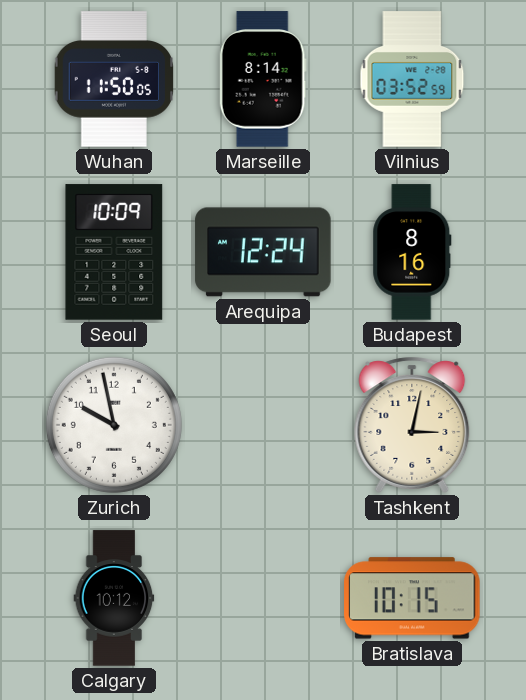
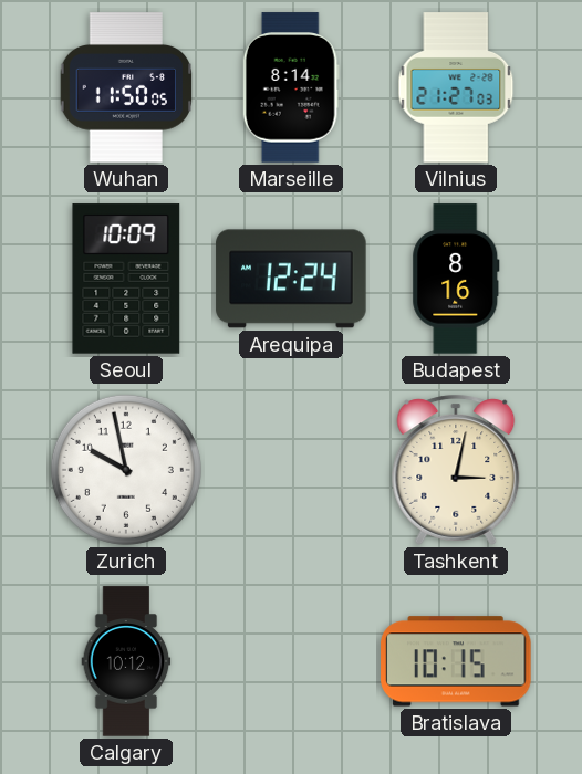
Vilnius: 03:52 -> 21:27 (456, 87)
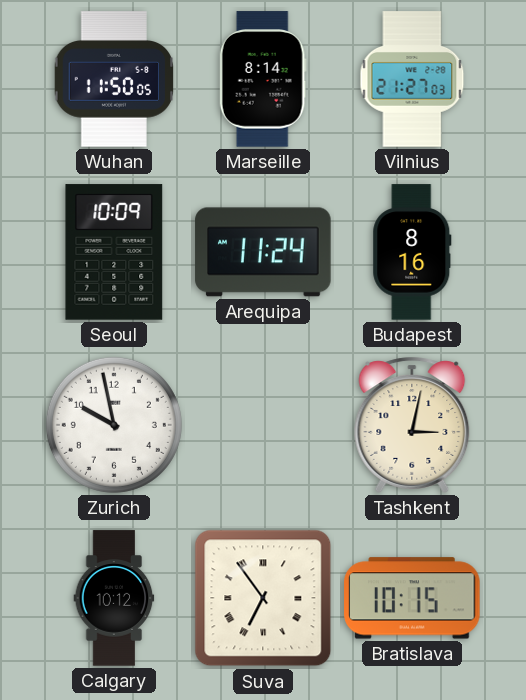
Arequipa: 12:24 -> 11:24 (263, 252)
Suva: none -> 6:54 (263, 598)
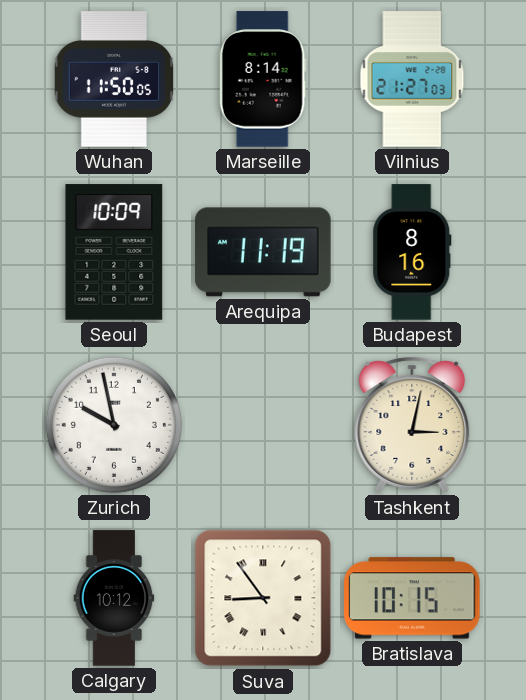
Arequipa: 11:24 -> 11:19 (263, 252)
Suva: 6:54 -> 8:54 (263, 598)
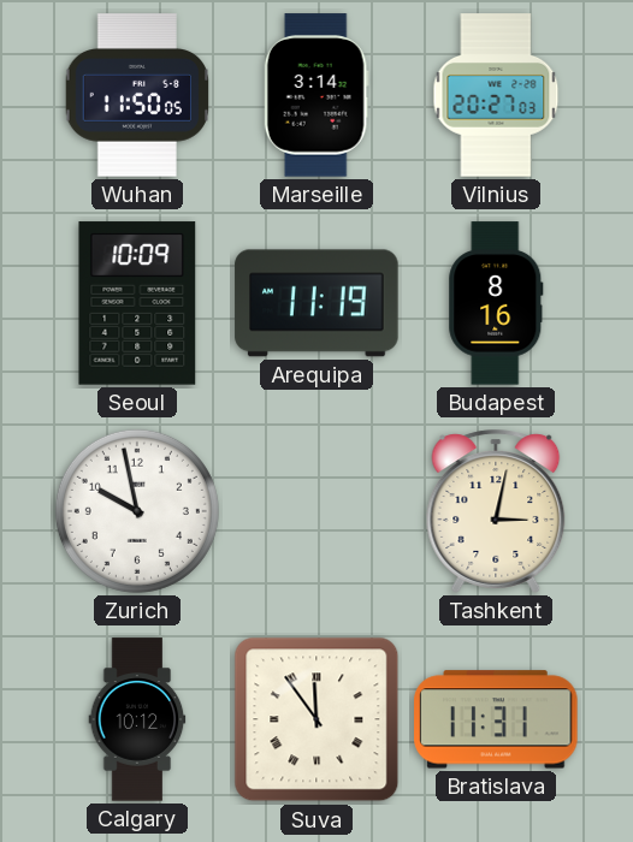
Marseille: 8:14 -> 3:14 (316, 95)
Vilnius: 21:27 -> 20:27 (496, 95)
Suva: 8:54 -> 11:54 (316, 719)
Bratislava: 10:15 -> 11:31 (496, 719)
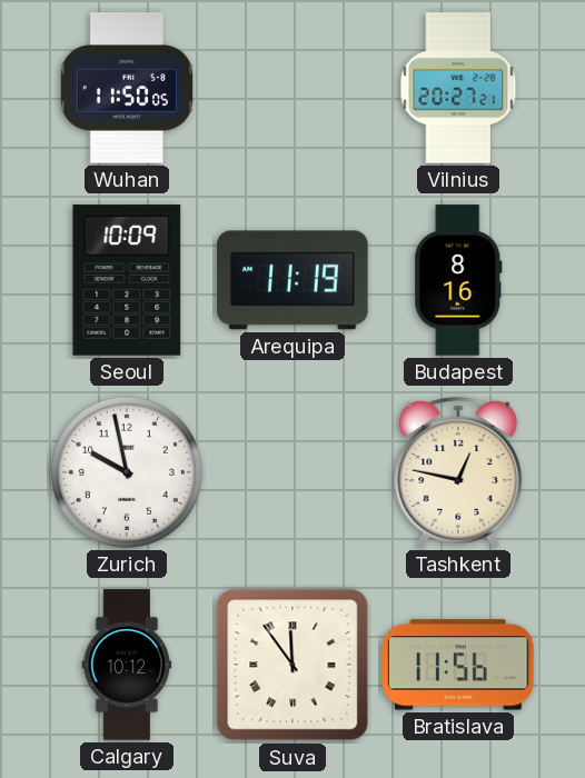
Marseille: 3:14 -> none (316, 95)
Vilnius: 20:27:03 -> 20:27:21 (458, 88)
Tashkent: 3:02 -> 12:47 (458, 472)
Bratislava: 11:31 -> 11:56 (458, 665)
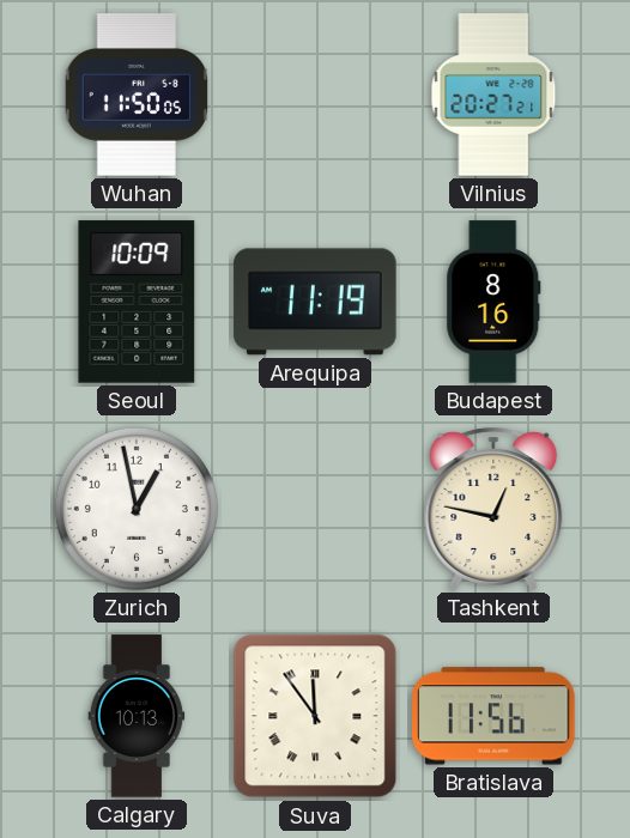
Zurich: 9:58 -> 12:58 (137, 509)
Calgary: 10:12 -> 10:13 (137, 716)
